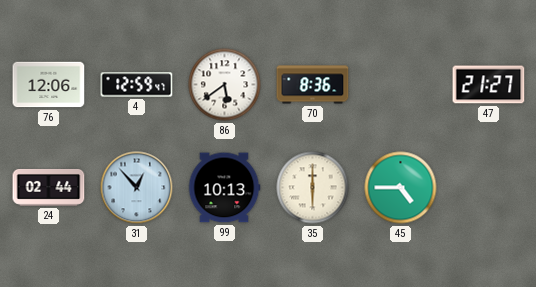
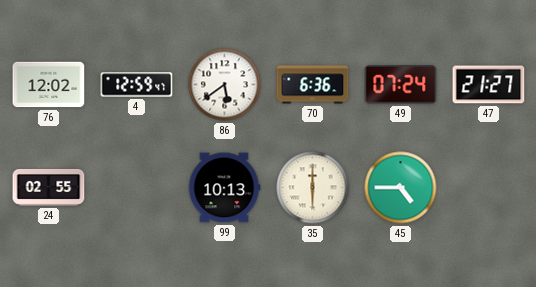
76: 12:06 -> 12:02 (49, 85)
70: 8:36 -> 6:36 (313, 85)
49: none -> 07:24 (401, 85)
24: 02:44 -> 02:55 (49, 187)
31: 12:53 -> none (137, 188)
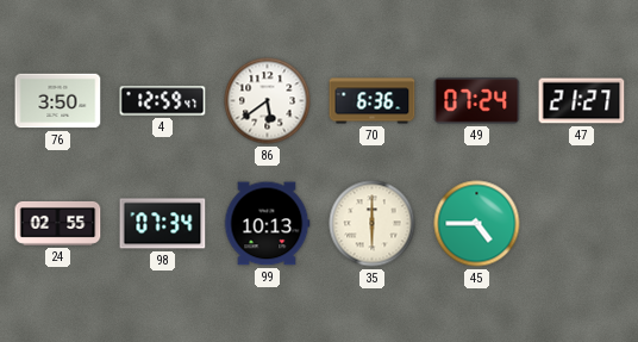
76: 12:02 -> 3:50 (58, 101)
98: none -> 07:34 (163, 224)
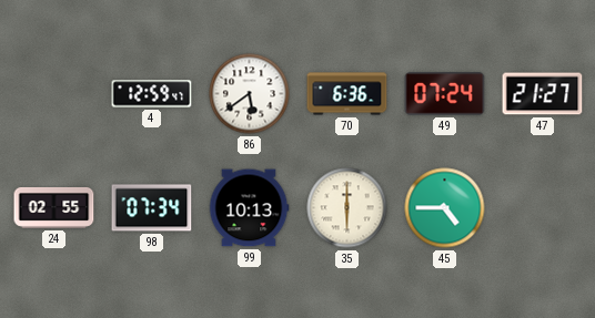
76: 3:50 -> none (58, 101)
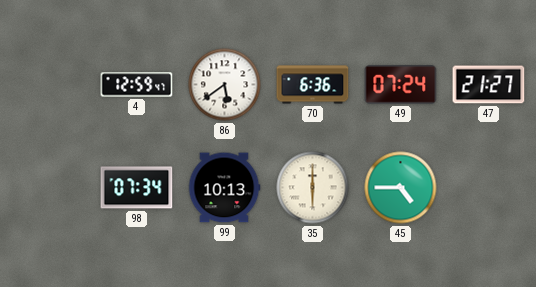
24: 02:55 -> none (54, 207)
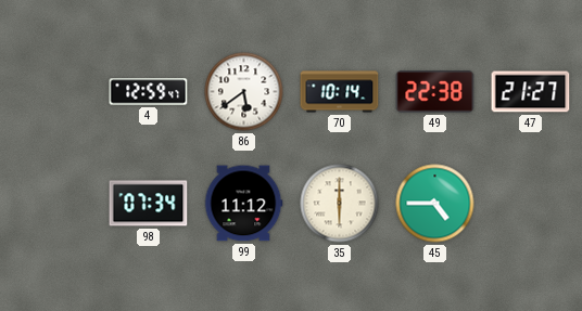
70: 6:36 -> 10:14 (340, 92)
49: 07:24 -> 22:38 (435, 92)
99: 10:13 -> 11:12 (243, 204)
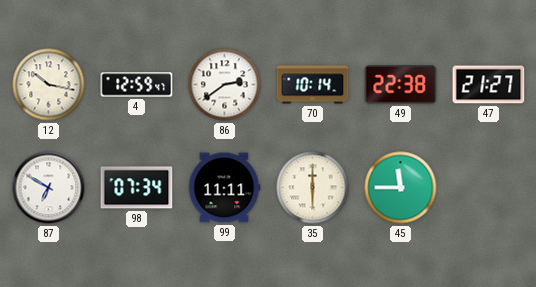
12: none -> 10:17 (49, 85)
86: 5:39 -> 2:39 (225, 85)
87: none -> 6:50 (49, 188)
99: 11:12 -> 11:11 (224, 188)
45: 4:45 -> 11:45 (401, 188)
